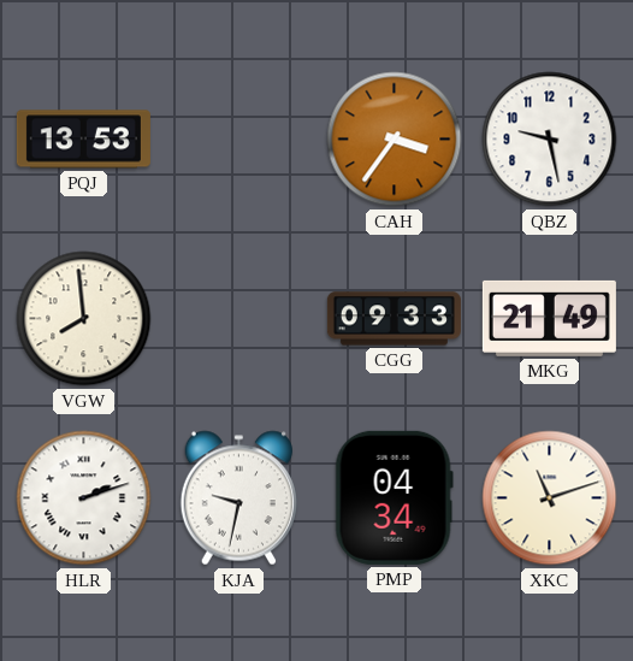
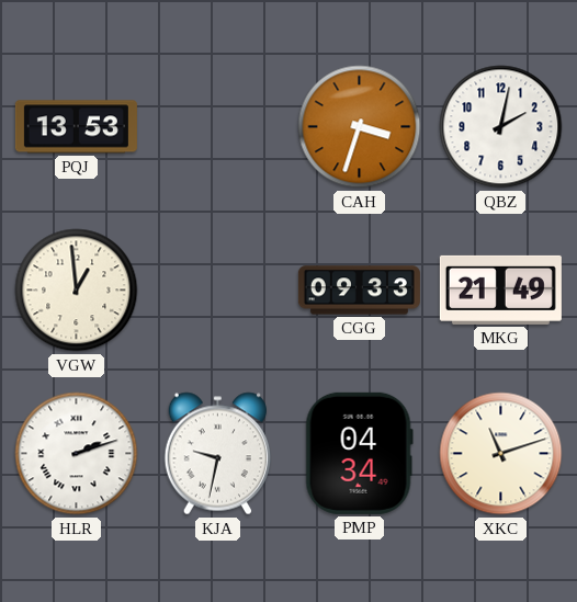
CAH: 3:36 -> 3:33 (360, 127)
QBZ: 9:28 -> 2:02 (501, 127)
VGW: 7:59 -> 12:59 (77, 291)
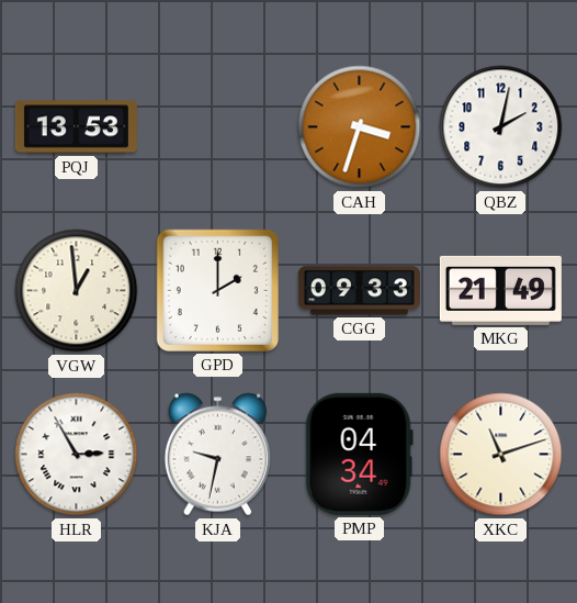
GPD: none -> 2:00 (217, 290)
HLR: 2:12 -> 2:55 (77, 455)
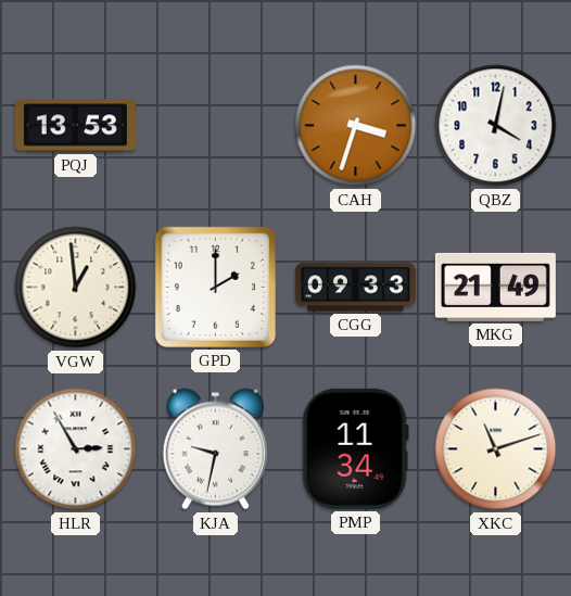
QBZ: 2:02 -> 4:02 (496, 126)
PMP: 04:34 -> 11:34 (355, 448)
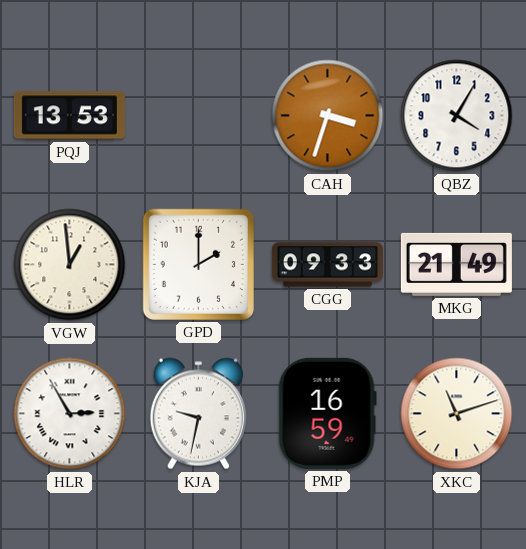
QBZ: 4:02 -> 4:05 (457, 116)
PMP: 11:34 -> 16:59 (327, 413)
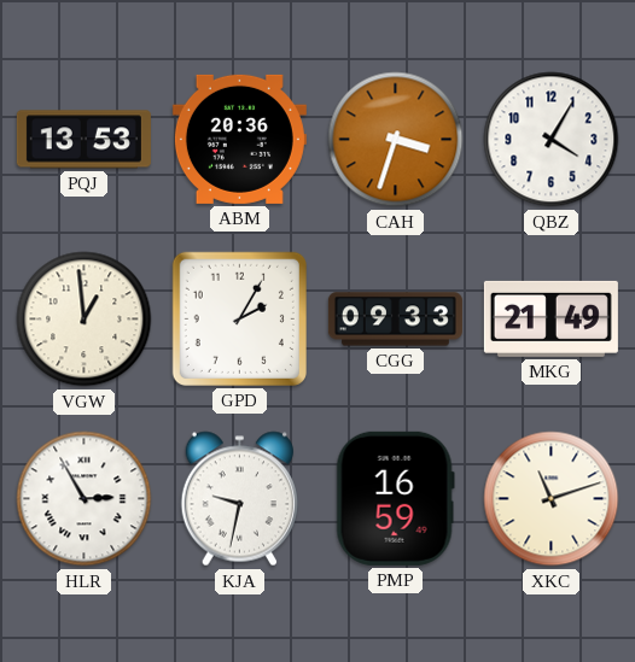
ABM: none -> 20:36 (239, 139)
GPD: 2:00 -> 2:05 (239, 318)
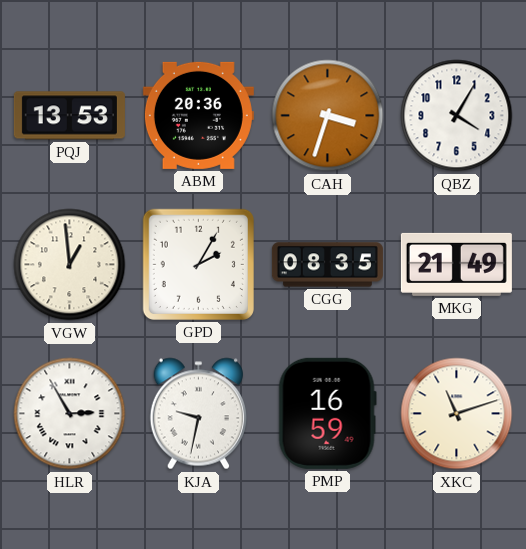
CGG: 09:33 -> 08:35 (327, 265)
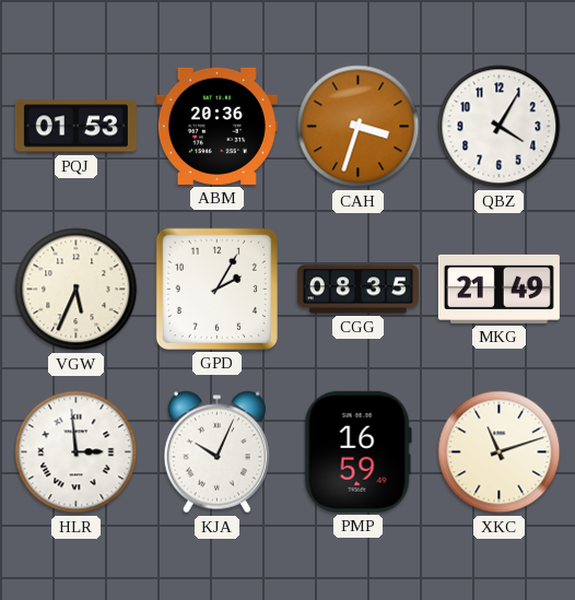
PQJ: 13:53 -> 01:53 (75, 127)
VGW: 12:59 -> 5:34 (77, 290)
HLR: 2:55 -> 2:59 (77, 452)
KJA: 9:32 -> 10:04 (216, 452)
